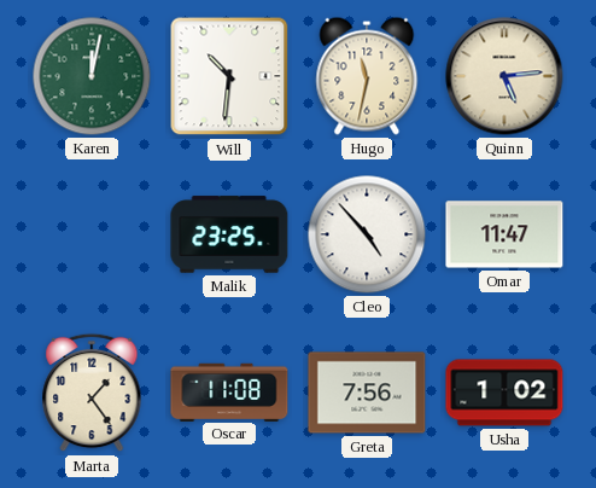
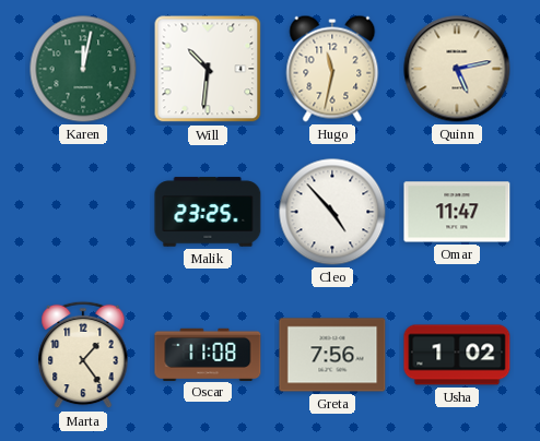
Quinn: 5:14 -> 5:13 (457, 69)
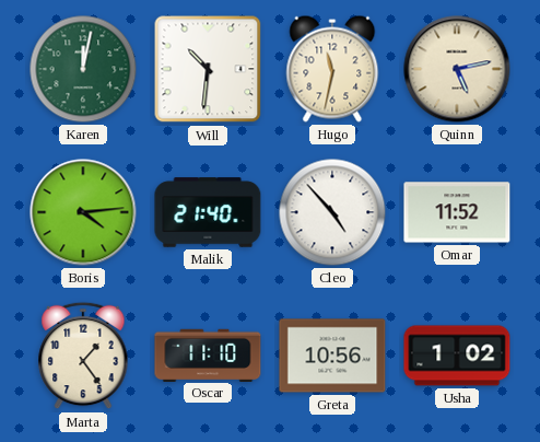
Boris: none -> 4:14 (83, 212)
Malik: 23:25 -> 21:40 (208, 212)
Omar: 11:47 -> 11:52 (457, 212)
Oscar: 11:08 -> 11:10 (208, 354)
Greta: 7:56 -> 10:56 (332, 356)
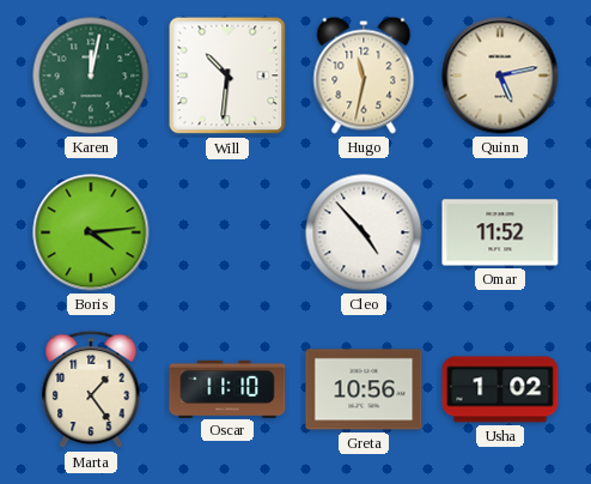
Malik: 21:40 -> none (208, 212)
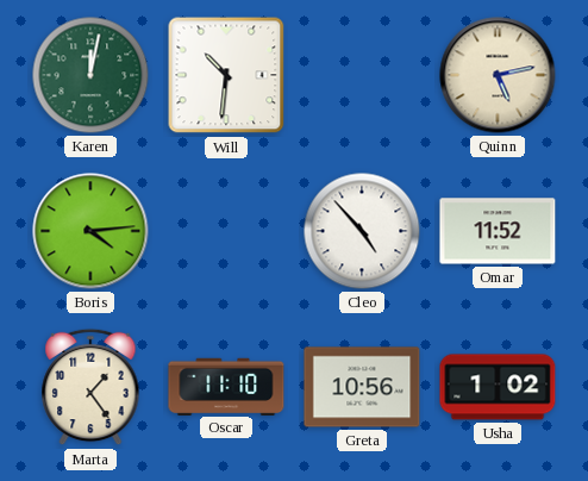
Hugo: 11:32 -> none (364, 75)
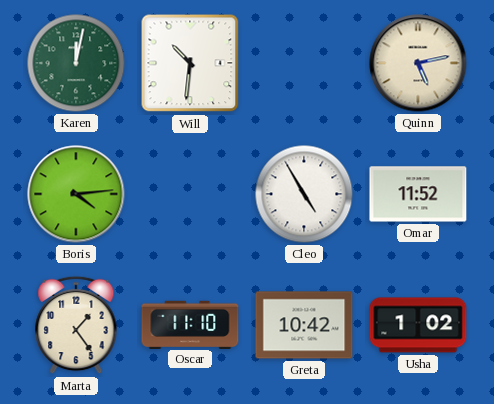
Cleo: 4:53 -> 4:55 (304, 194)
Greta: 10:56 -> 10:42 (304, 325)
